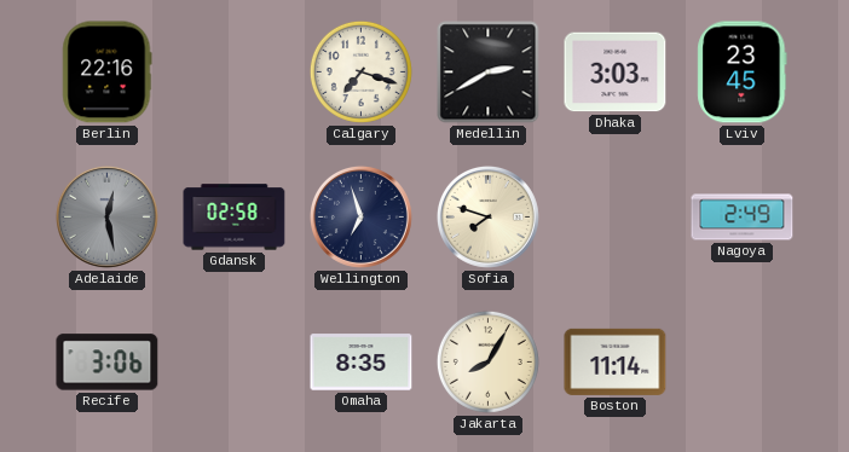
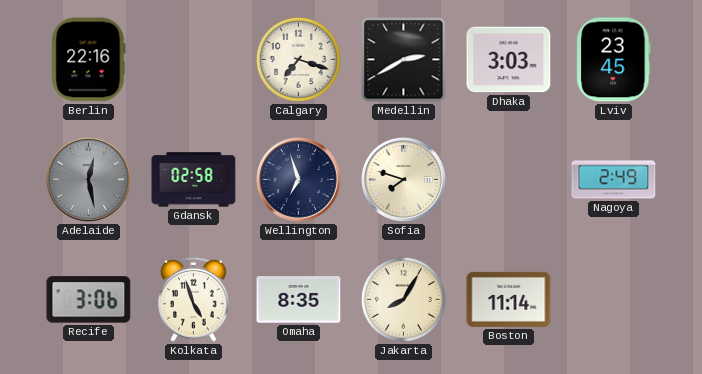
Kolkata: none -> 4:57 (194, 299)
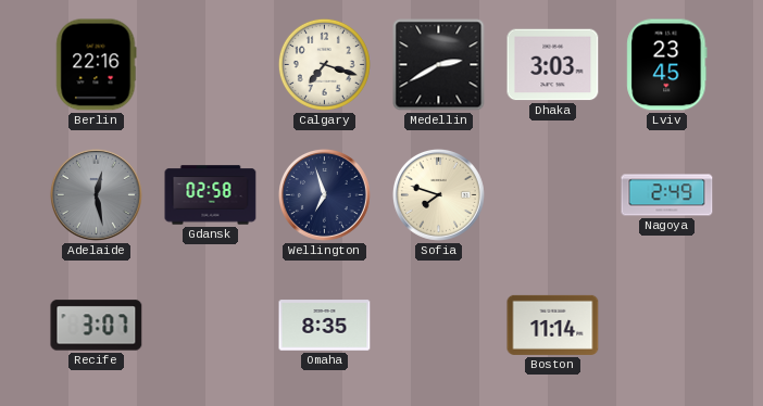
Recife: 3:06 -> 3:07 (97, 326)
Kolkata: 4:57 -> none (194, 299)
Jakarta: 8:05 -> none (403, 299)
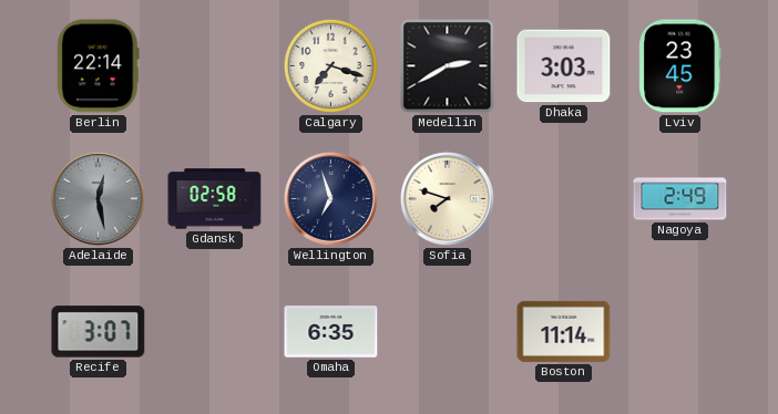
Berlin: 22:16 -> 22:14 (99, 66)
Omaha: 8:35 -> 6:35 (331, 332)
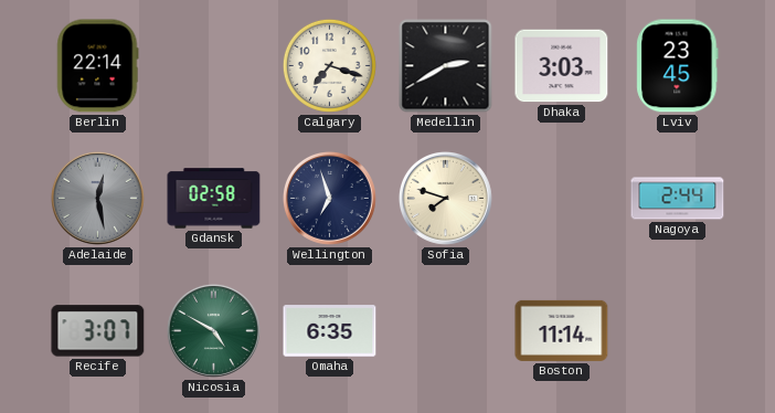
Nagoya: 2:49 -> 2:44 (678, 199)
Nicosia: none -> 4:50 (213, 330)
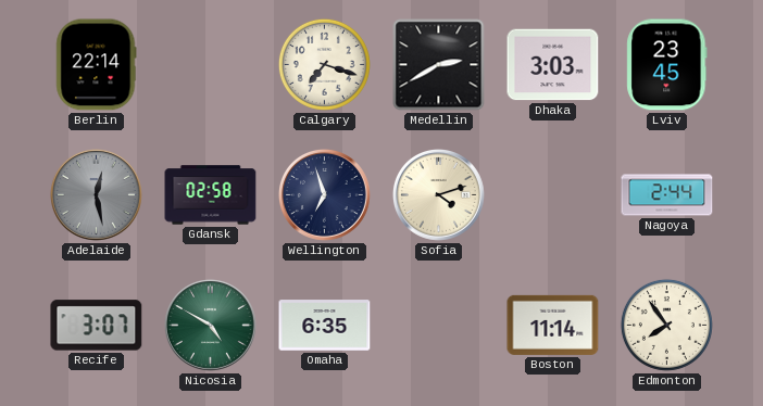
Sofia: 7:48 -> 4:12 (438, 194)
Edmonton: none -> 7:54 (666, 325)
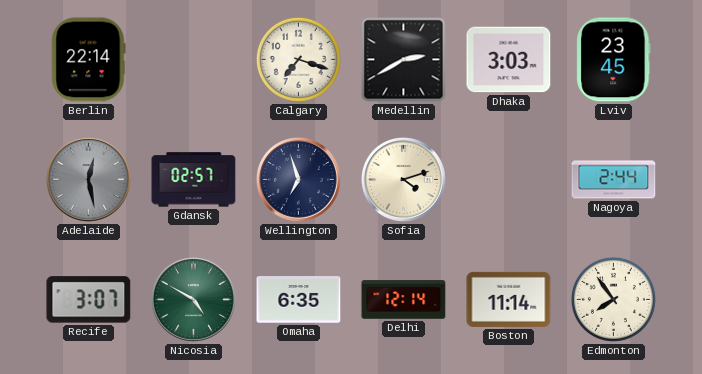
Gdansk: 02:58 -> 02:57 (194, 180)
Delhi: none -> 12:14 (404, 300)
